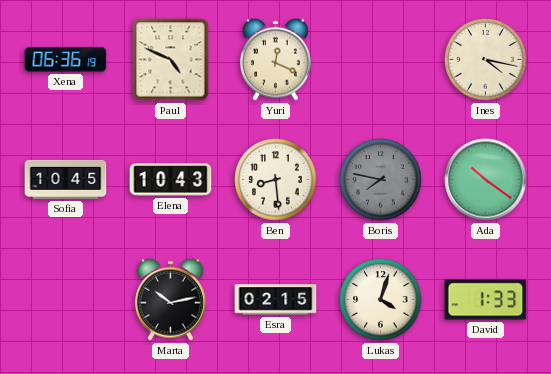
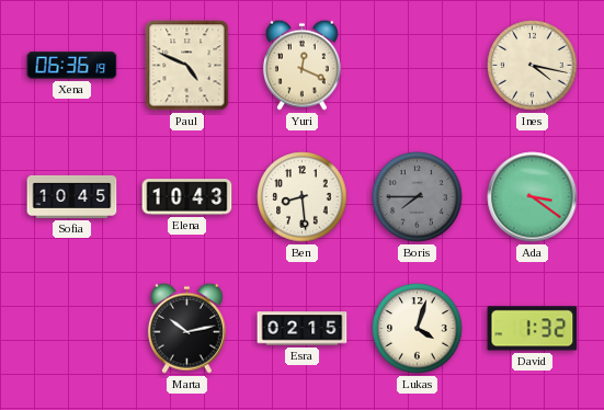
Boris: 7:47 -> 7:45 (418, 197)
Ada: 10:21 -> 3:21 (533, 197)
David: 1:33 -> 1:32 (533, 329)
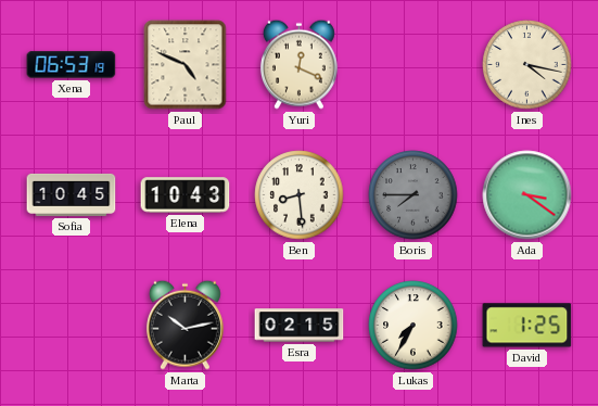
Xena: 06:36 -> 06:53 (72, 65)
Lukas: 4:03 -> 7:35 (413, 326)
David: 1:32 -> 1:25 (527, 326)
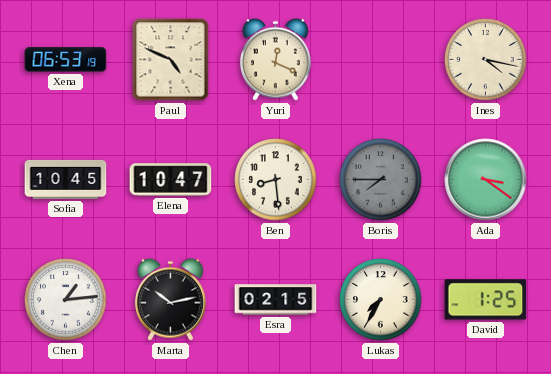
Elena: 10:43 -> 10:47 (171, 180)
Chen: none -> 1:14 (66, 300)
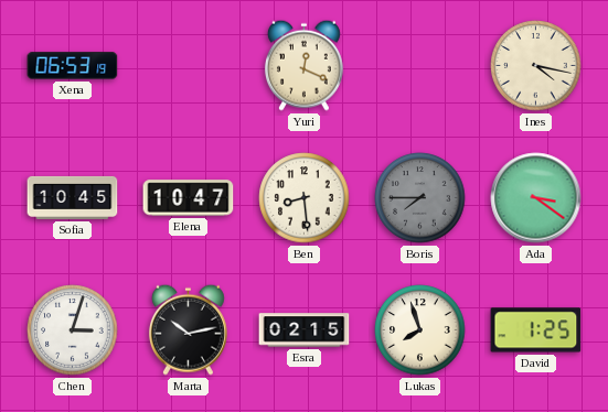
Paul: 4:49 -> none (171, 60)
Chen: 1:14 -> 3:03 (73, 330)
Lukas: 7:35 -> 7:57 (420, 330)
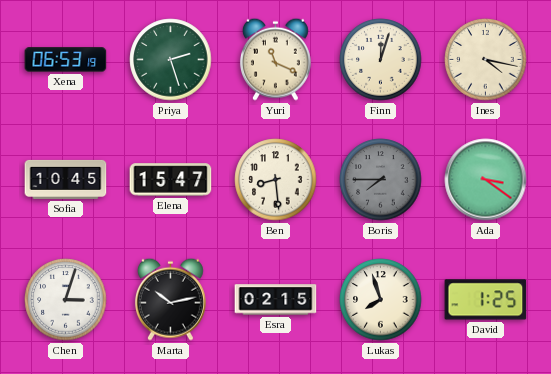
Priya: none -> 2:27 (171, 60)
Yuri: 12:19 -> 11:19 (275, 59)
Finn: none -> 12:03 (381, 60)
Elena: 10:47 -> 15:47 (171, 180)
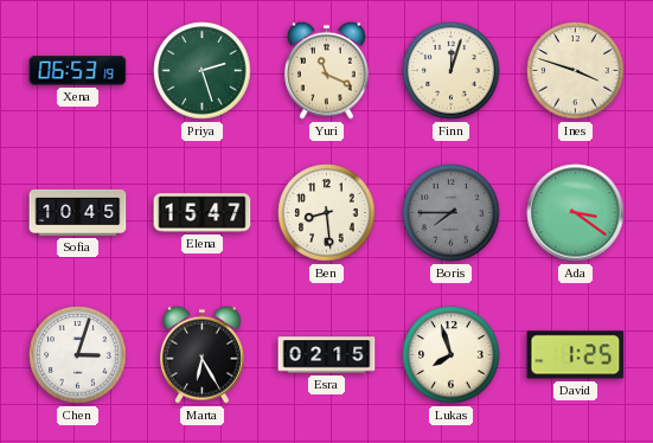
Ines: 4:17 -> 3:48 (576, 71)
Marta: 10:13 -> 6:25 (201, 354)
